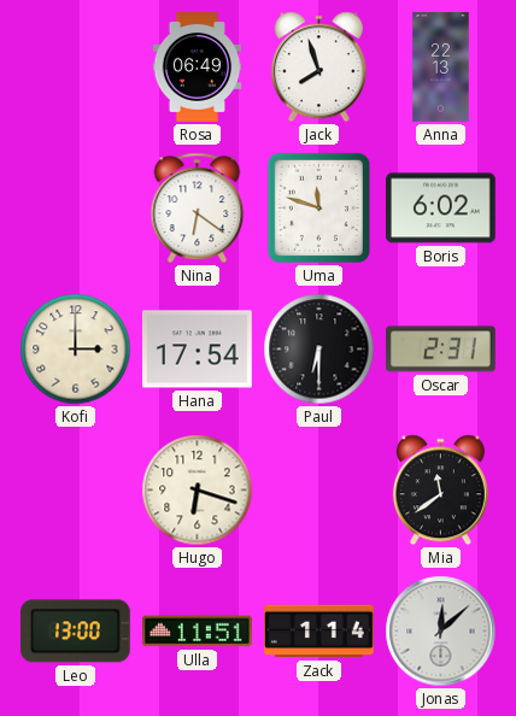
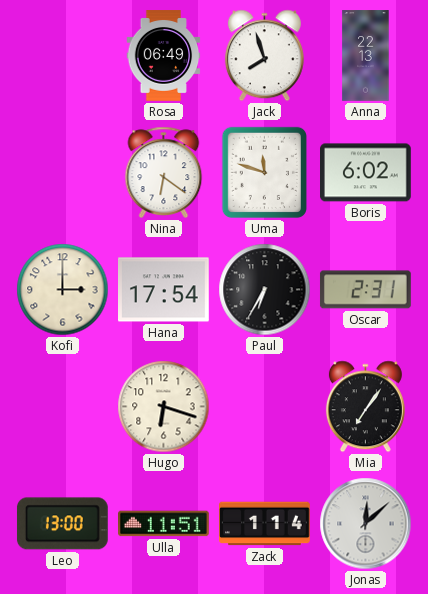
Paul: 6:30 -> 6:35 (265, 290)
Mia: 11:39 -> 7:06 (365, 407)
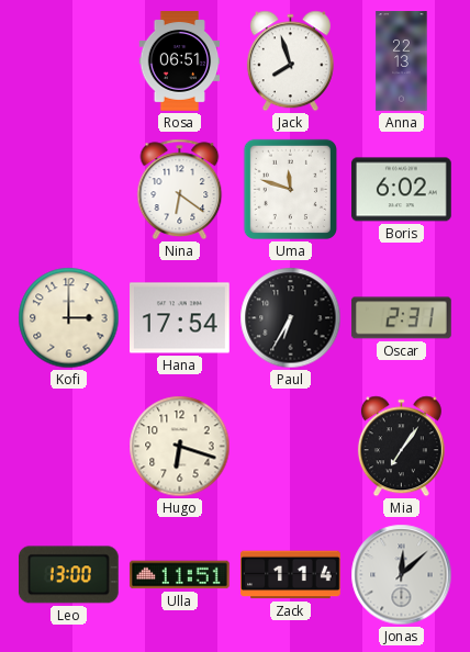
Rosa: 06:49 -> 06:51 (180, 61)
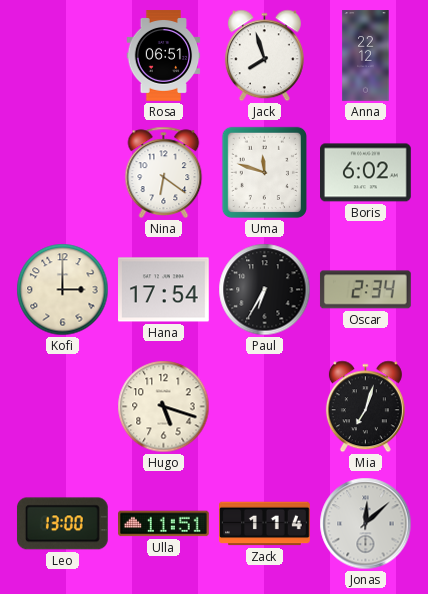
Anna: 22:13 -> 22:12 (366, 56)
Oscar: 2:31 -> 2:34 (365, 290)
Hugo: 6:18 -> 5:18 (164, 407)
Mia: 7:06 -> 7:03 (365, 407)
